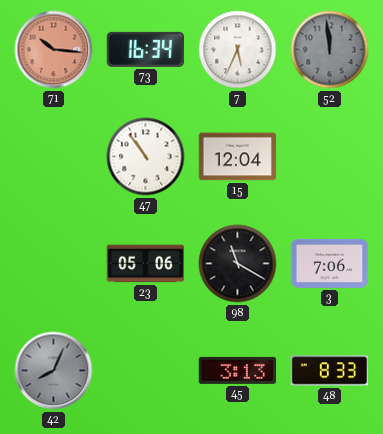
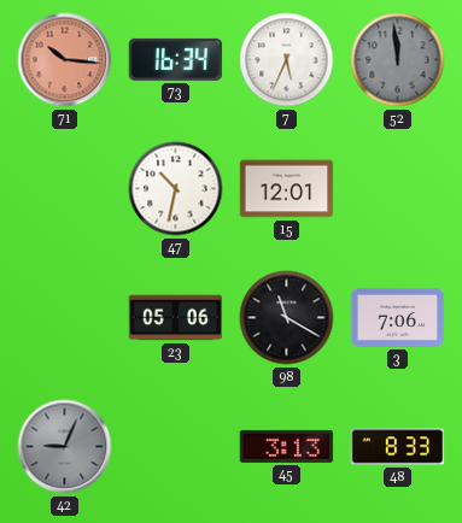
47: 10:54 -> 10:32 (176, 189)
15: 12:04 -> 12:01 (287, 189)
42: 8:04 -> 9:04 (65, 447)
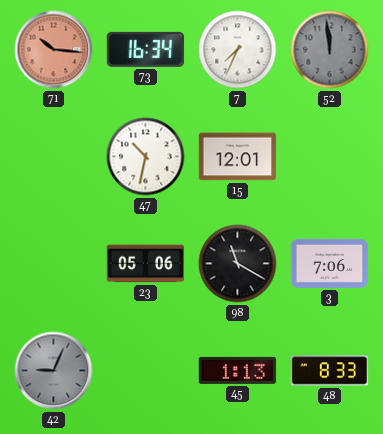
7: 5:34 -> 7:34 (238, 50)
45: 3:13 -> 1:13 (238, 370)
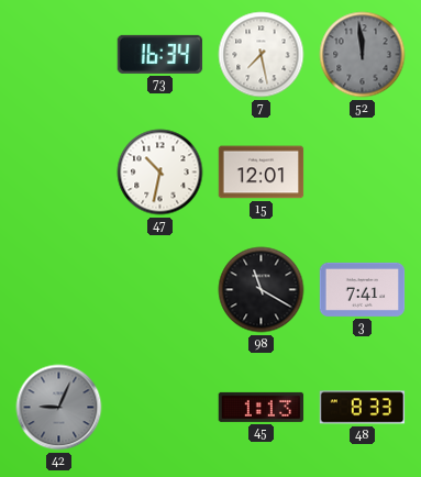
71: 10:16 -> none (54, 50)
7: 7:34 -> 7:28 (262, 55)
23: 05:06 -> none (146, 264)
3: 7:06 -> 7:41 (363, 289)
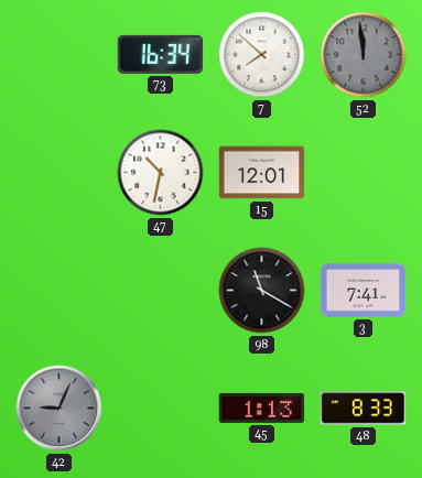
7: 7:28 -> 7:52 (262, 55)
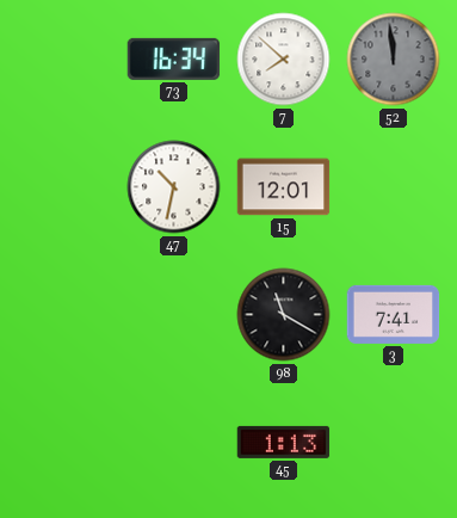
42: 9:04 -> none (59, 409)
48: 8:33 -> none (364, 409)
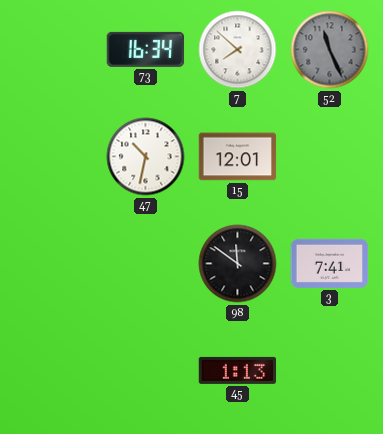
52: 11:59 -> 11:26 (330, 50)
98: 11:20 -> 11:51 (238, 264)
